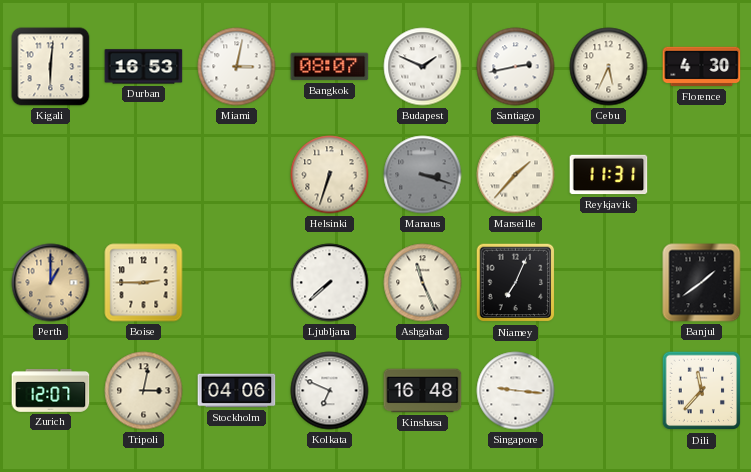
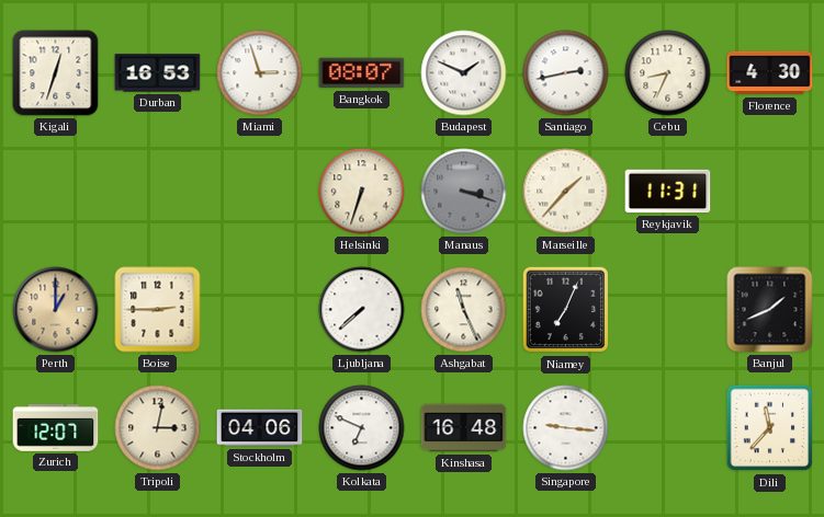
Kigali: 6:01 -> 12:33 (56, 73)
Miami: 3:02 -> 2:57 (260, 73)
Cebu: 5:34 -> 8:34 (668, 73)
Banjul: 1:39 -> 1:41 (770, 310)
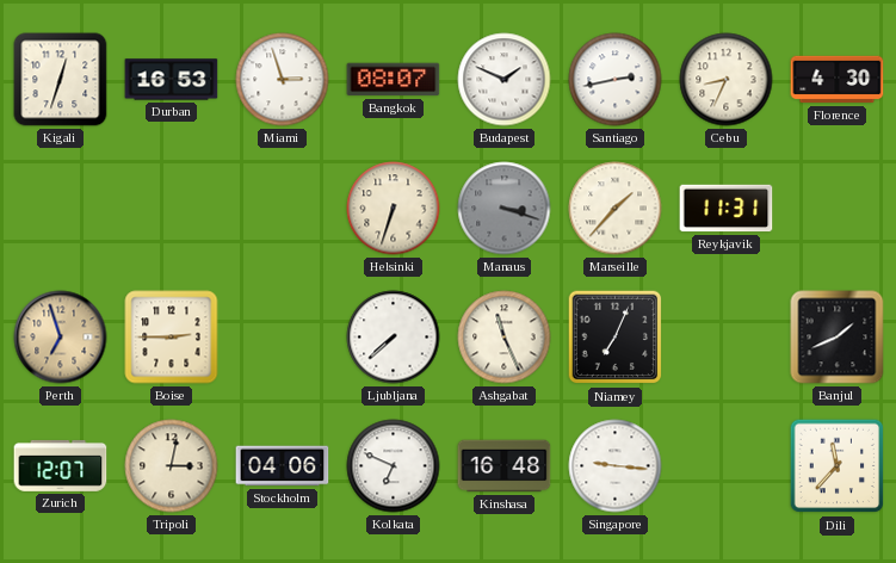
Perth: 1:00 -> 6:57 (61, 338)
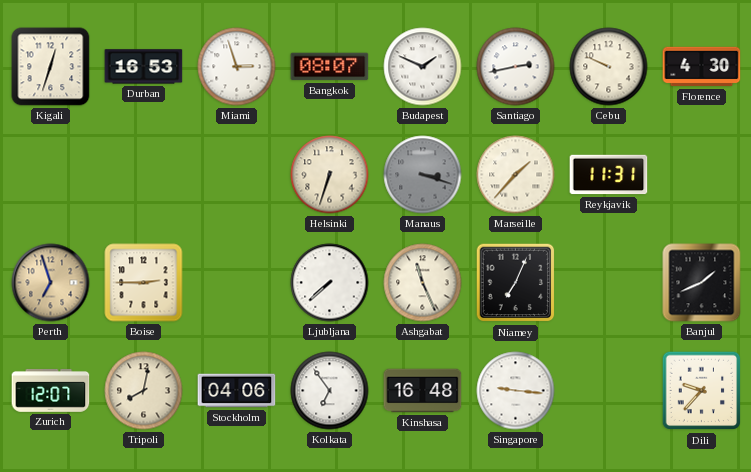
Cebu: 8:34 -> 9:49 (609, 67)
Tripoli: 3:02 -> 8:02 (144, 391)
Kolkata: 6:49 -> 6:54 (330, 391)
Dili: 11:37 -> 9:37 (702, 391)
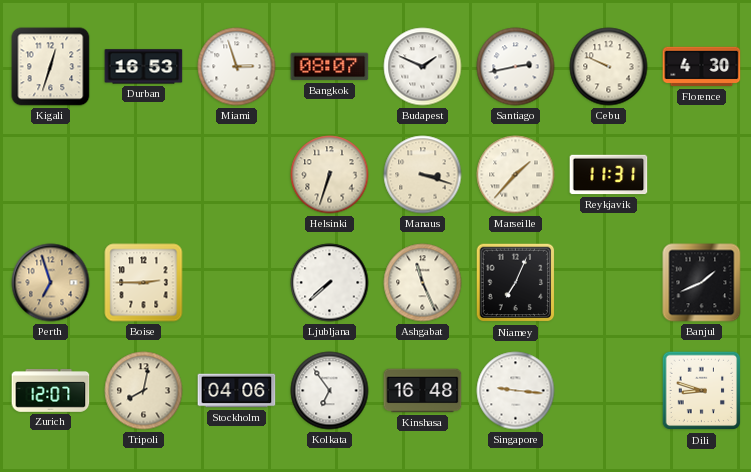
Manaus dial: grey -> cream (423, 175)
Dili: 9:37 -> 8:48 (702, 391)
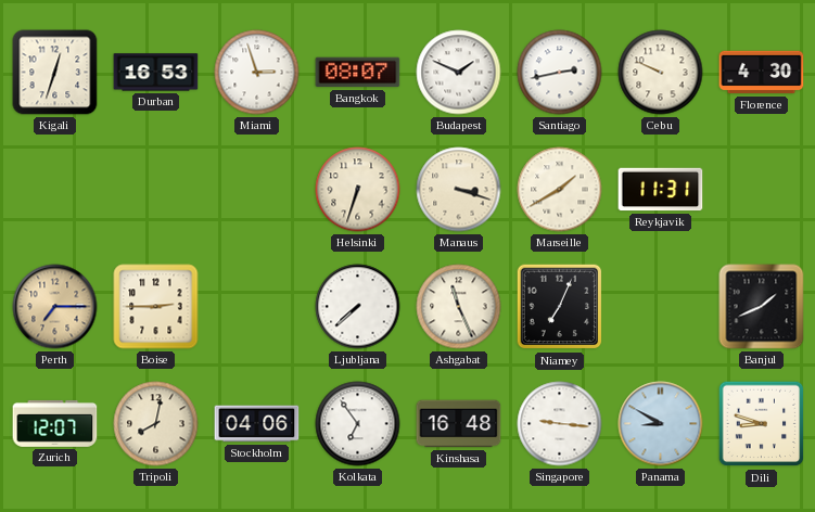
Marseille: 1:37 -> 1:40 (560, 190)
Perth: 6:57 -> 7:15 (55, 307)
Panama: none -> 8:50 (661, 424)
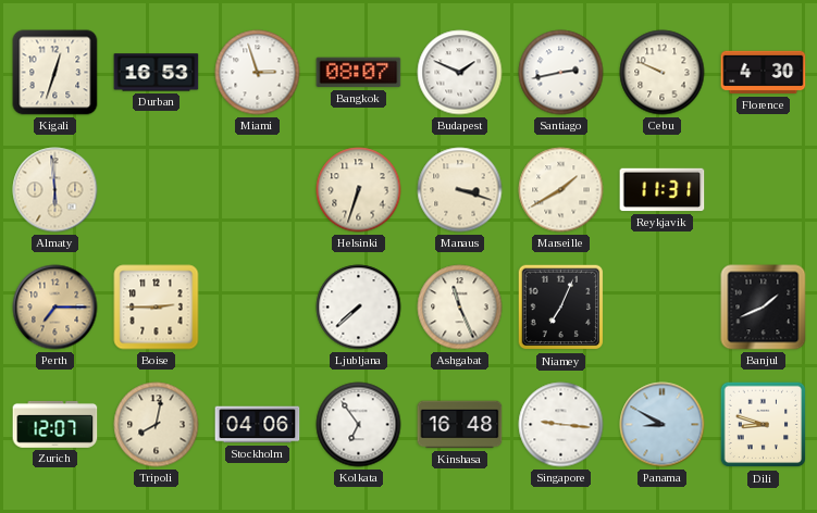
Almaty: none -> 5:59 (55, 190)
